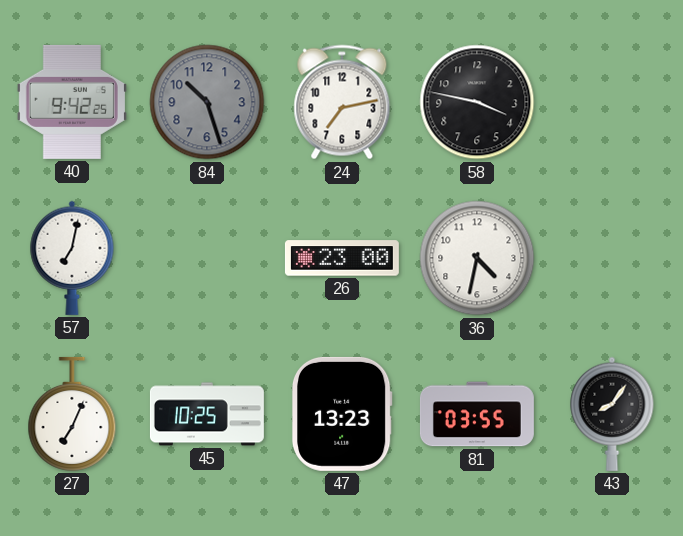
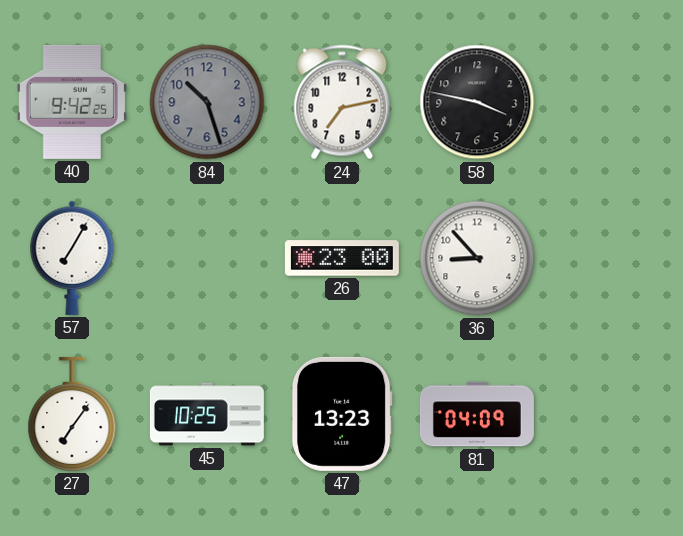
57: 7:02 -> 7:05 (72, 258)
36: 4:32 -> 8:53 (477, 258)
27: 7:04 -> 7:06 (72, 414)
81: 03:55 -> 04:09 (477, 414)
43: 8:06 -> none (612, 414)
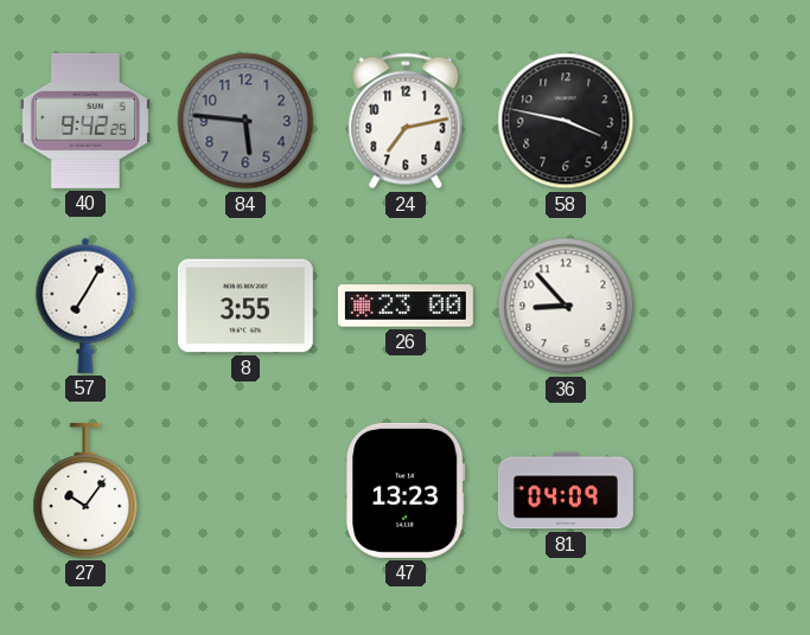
84: 10:27 -> 5:46 (245, 121)
8: none -> 3:55 (245, 306)
27: 7:06 -> 10:06 (85, 490)
45: 10:25 -> none (207, 414)
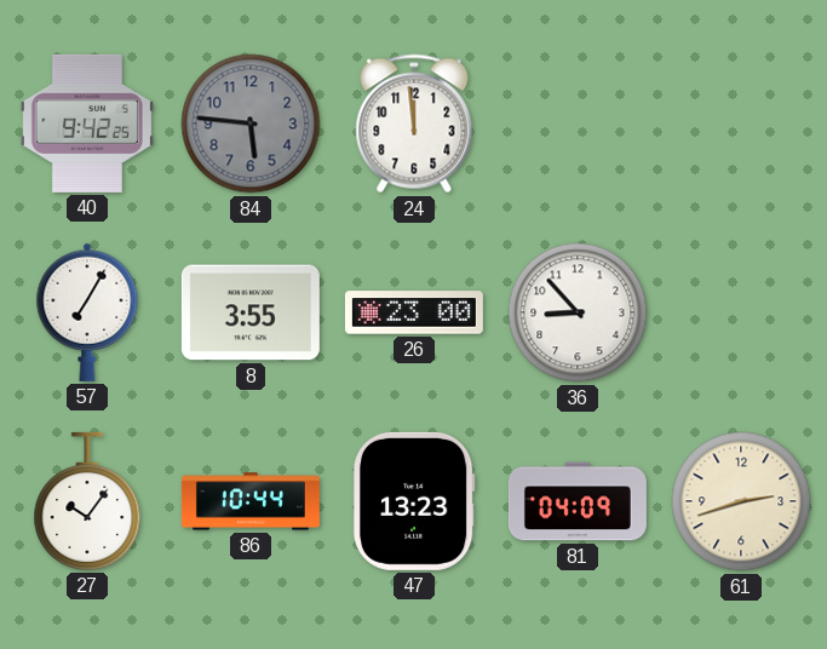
24: 7:13 -> 11:59 (414, 124)
58: 3:47 -> none (566, 121)
86: none -> 10:44 (251, 501)
61: none -> 2:42 (741, 501)
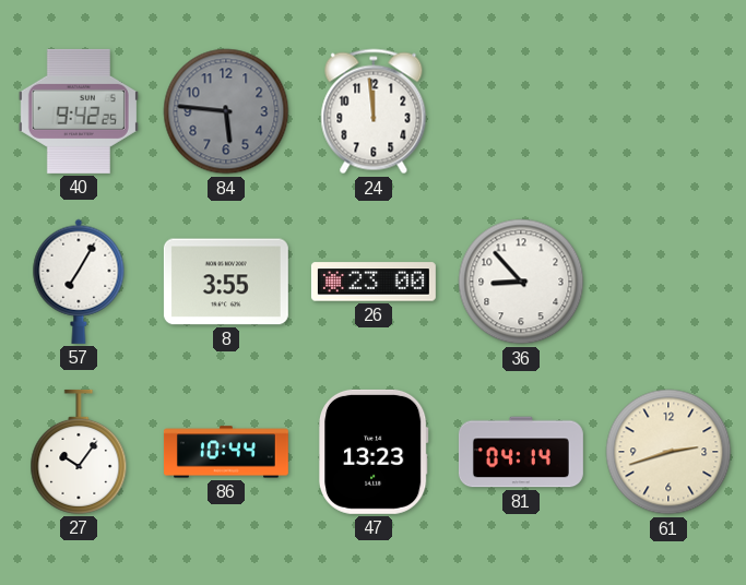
81: 04:09 -> 04:14 (521, 452)
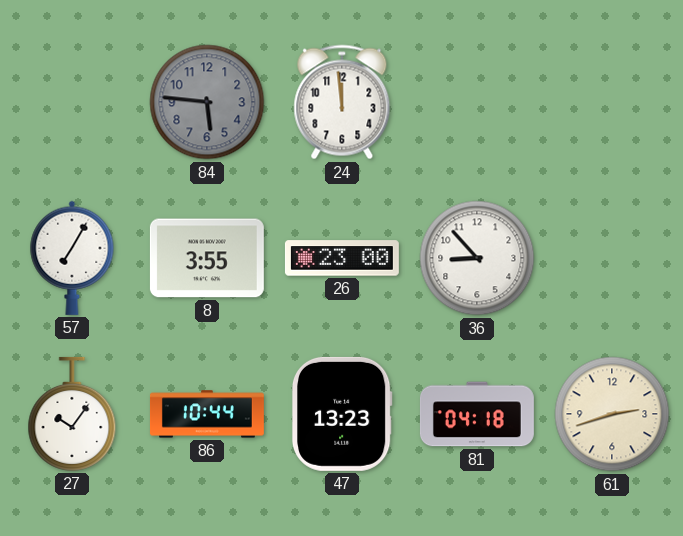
40: 9:42 -> none (79, 111)
81: 04:14 -> 04:18 (477, 414)
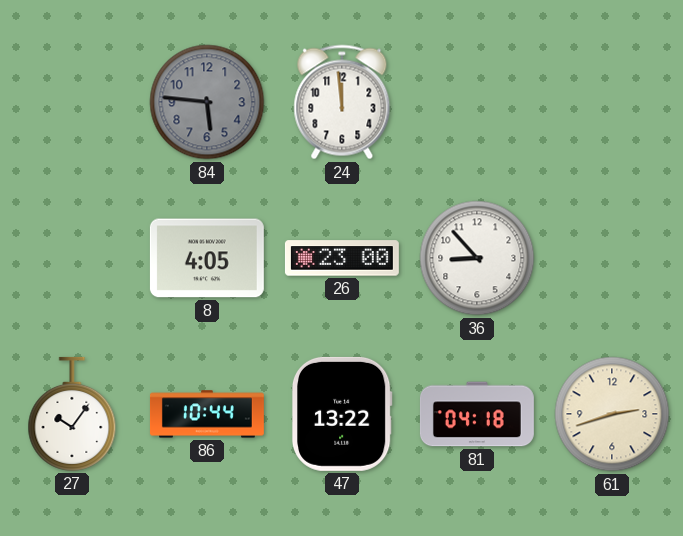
57: 7:05 -> none (72, 258)
8: 3:55 -> 4:05 (207, 258)
47: 13:23 -> 13:22 (342, 414)
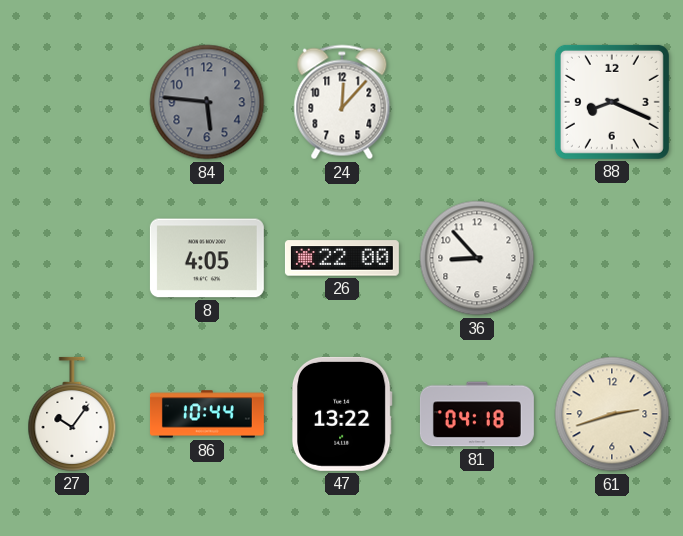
24: 11:59 -> 12:07 (342, 102)
88: none -> 8:19 (612, 102)
26: 23:00 -> 22:00 (342, 258)
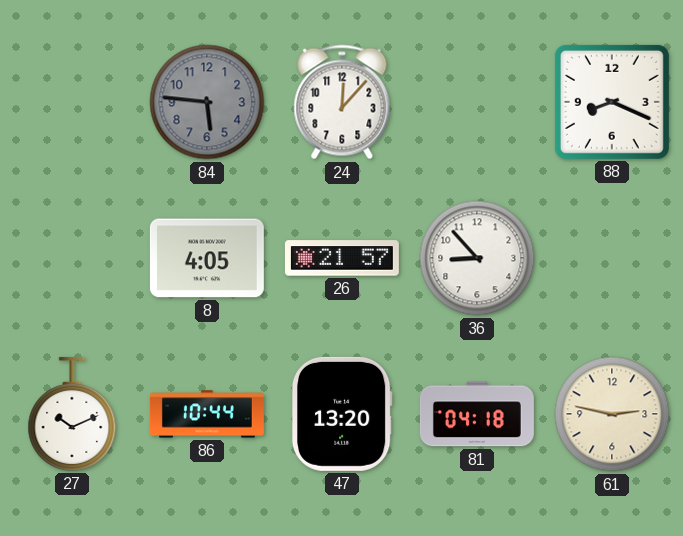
26: 22:00 -> 21:57 (342, 258)
27: 10:06 -> 10:11 (72, 414)
47: 13:22 -> 13:20 (342, 414)
61: 2:42 -> 2:47 (612, 414)
